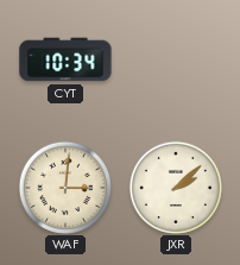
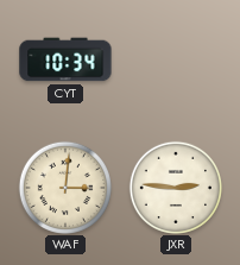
JXR: 2:08 -> 2:46 (175, 187)
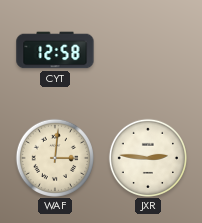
CYT: 10:34 -> 12:58 (55, 50)
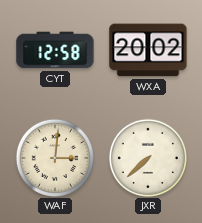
WXA: none -> 20:02 (148, 50)
JXR: 2:46 -> 7:38 (147, 157)
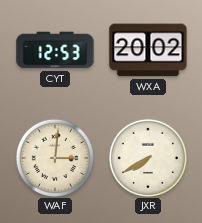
CYT: 12:58 -> 12:53 (55, 50)
JXR: 7:38 -> 7:40 (147, 157)
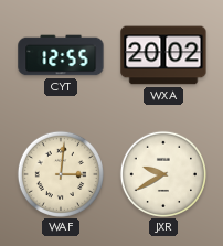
CYT: 12:53 -> 12:55 (61, 55)
JXR: 7:40 -> 9:40 (162, 173)
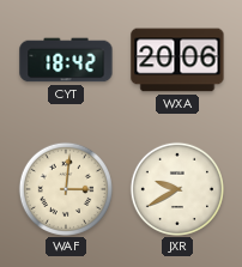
CYT: 12:55 -> 18:42 (66, 60)
WXA: 20:02 -> 20:06 (177, 60)
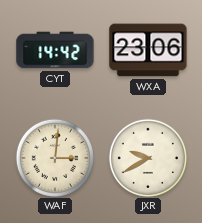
CYT: 18:42 -> 14:42 (55, 50)
WXA: 20:06 -> 23:06 (148, 50)
